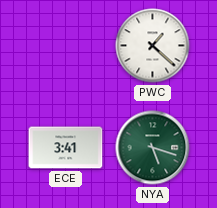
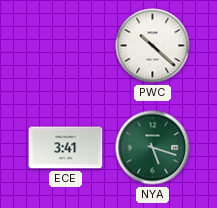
PWC: 1:22 -> 10:22 (153, 46)
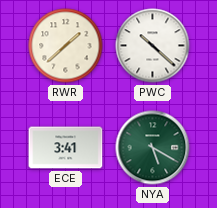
RWR: none -> 1:38 (66, 46)
NYA: 5:18 -> 5:20 (153, 148)
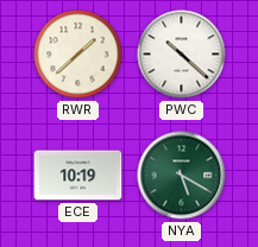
ECE: 3:41 -> 10:19 (78, 176)
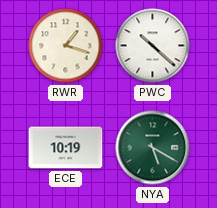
RWR: 1:38 -> 1:18 (66, 46)
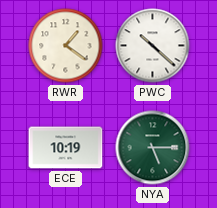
RWR: 1:18 -> 1:21 (66, 46)
NYA: 5:20 -> 5:15 (153, 148)
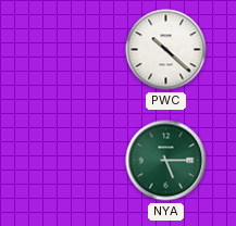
RWR: 1:21 -> none (66, 46)
ECE: 10:19 -> none (66, 148)
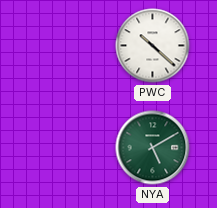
NYA: 5:15 -> 5:10 (153, 148)
